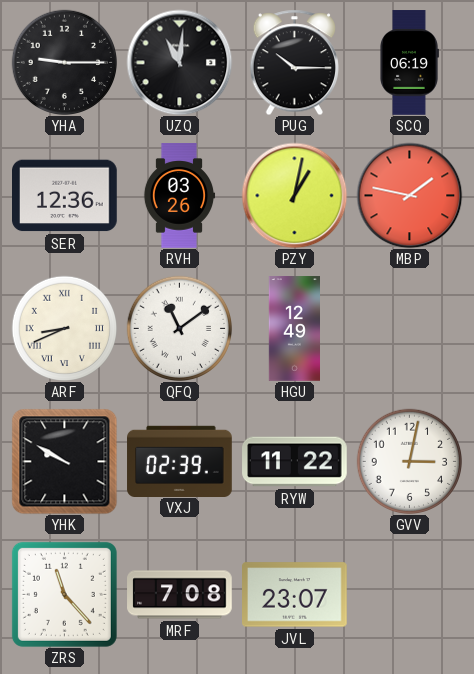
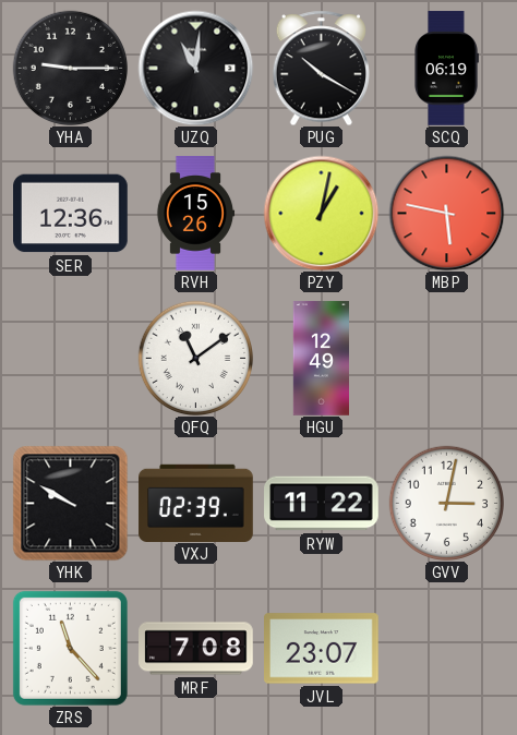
PUG: 10:15 -> 10:20 (321, 68)
RVH: 03:26 -> 15:26 (195, 214)
MBP: 1:47 -> 5:47 (446, 213)
ARF: 8:41 -> none (64, 328)
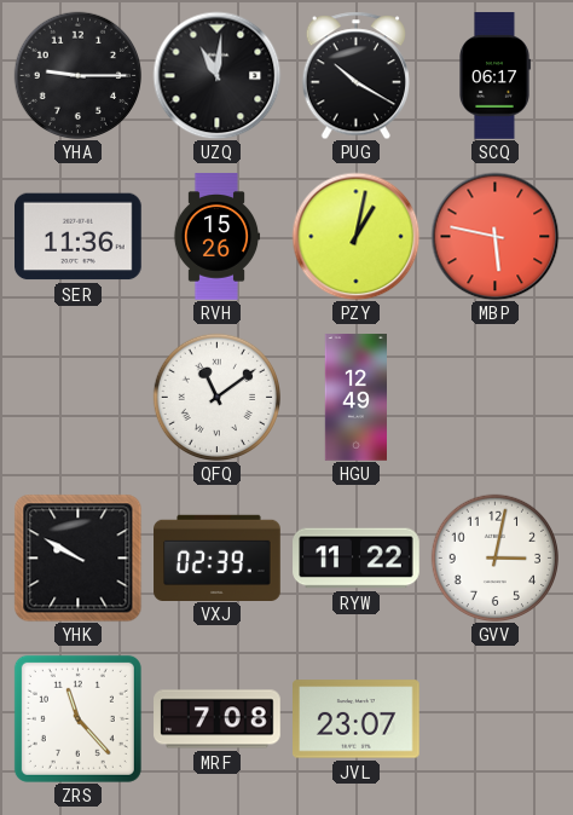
SCQ: 06:19 -> 06:17 (494, 76)
SER: 12:36 -> 11:36 (79, 237)
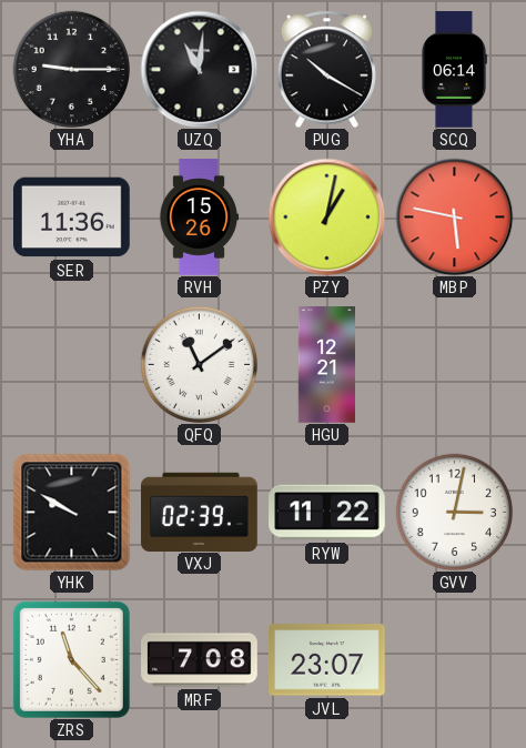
SCQ: 06:17 -> 06:14 (454, 70)
HGU: 12:49 -> 12:21 (326, 365)
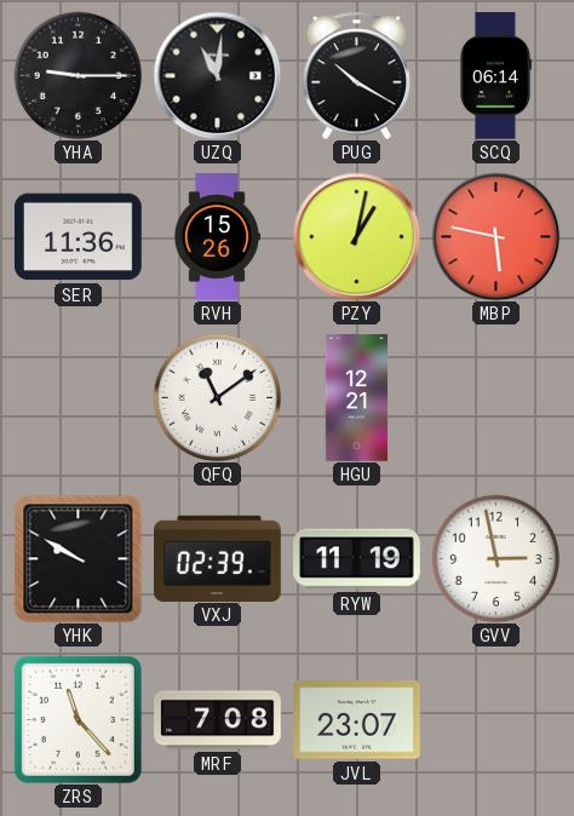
RYW: 11:22 -> 11:19 (357, 559)
GVV: 3:02 -> 2:58 (495, 558)
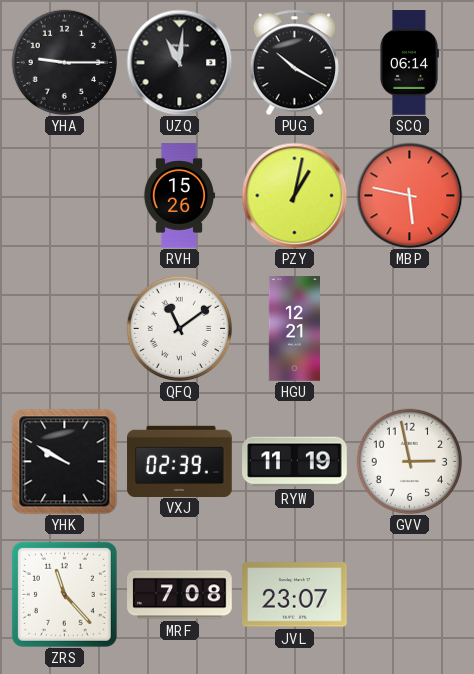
SER: 11:36 -> none (79, 237)
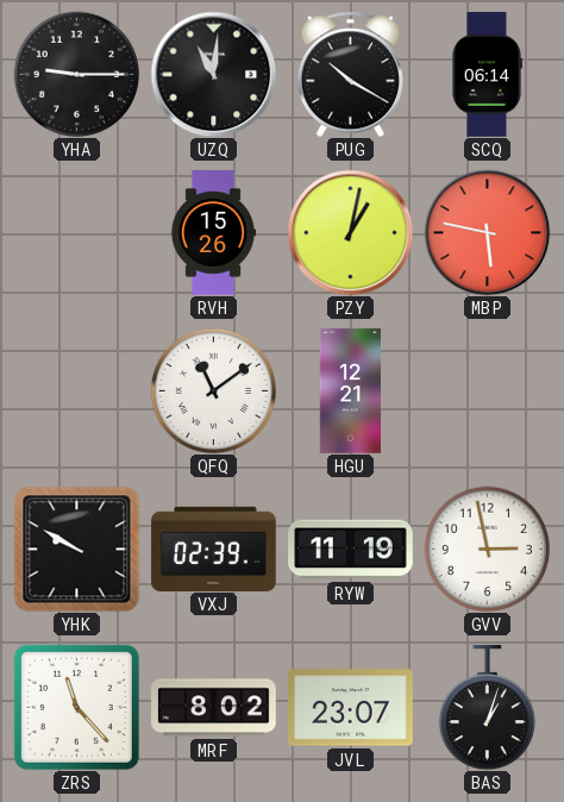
MRF: 7:08 -> 8:02 (214, 708)
BAS: none -> 1:03 (487, 708)
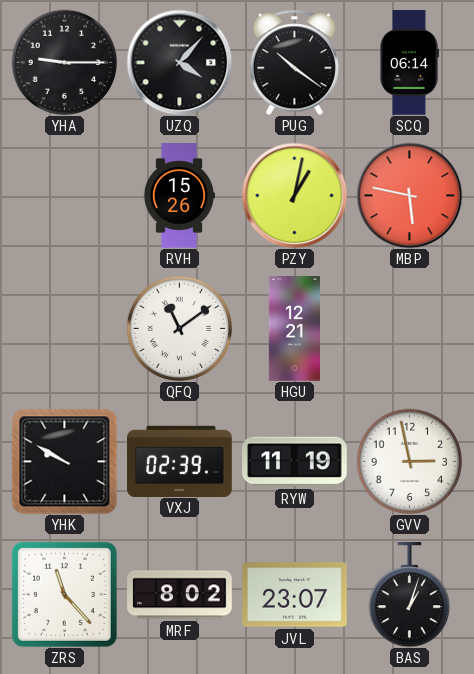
UZQ: 11:01 -> 4:07 (179, 62)
PUG: 10:20 -> 10:21 (294, 62)
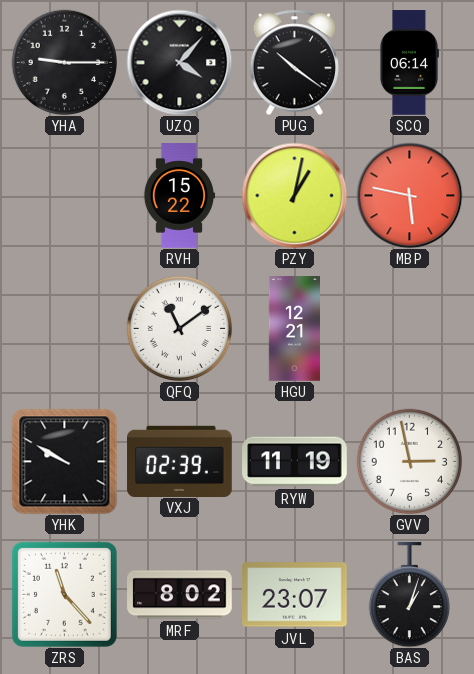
RVH: 15:26 -> 15:22 (179, 196)
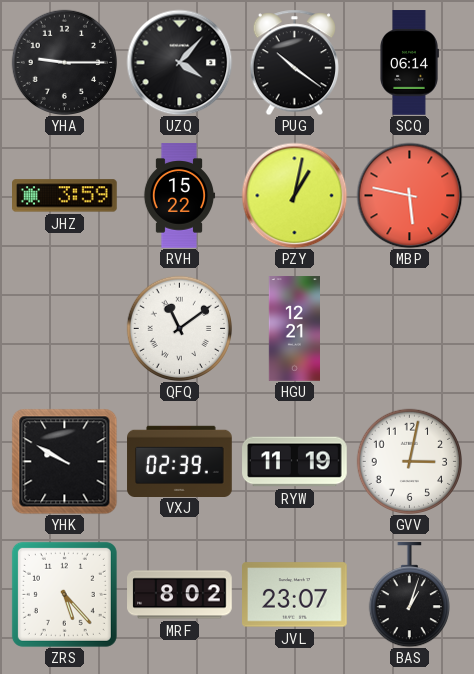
JHZ: none -> 3:59 (65, 196)
GVV: 2:58 -> 3:02 (409, 461)
ZRS: 11:23 -> 5:23 (64, 594)
